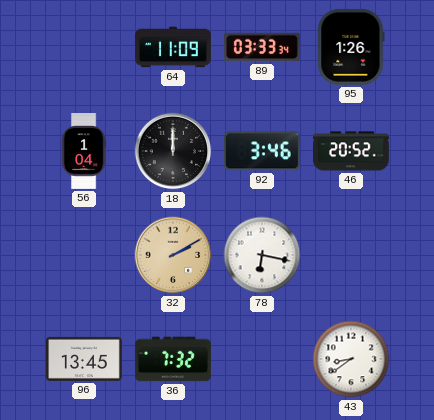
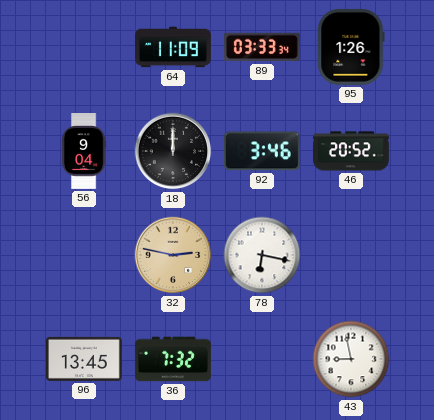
56: 1:04 -> 9:04 (84, 152)
32: 2:10 -> 2:47 (173, 255)
43: 8:39 -> 8:58 (351, 359)
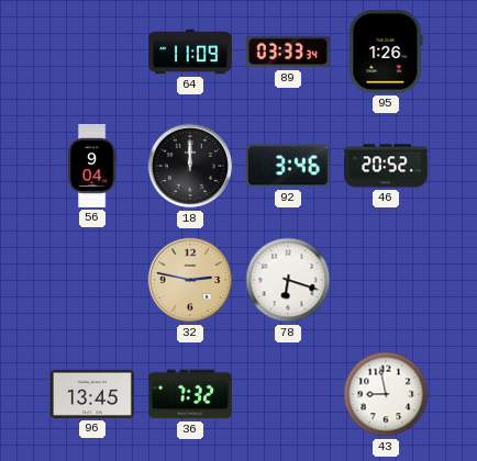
78: 6:17 -> 6:18 (288, 280)
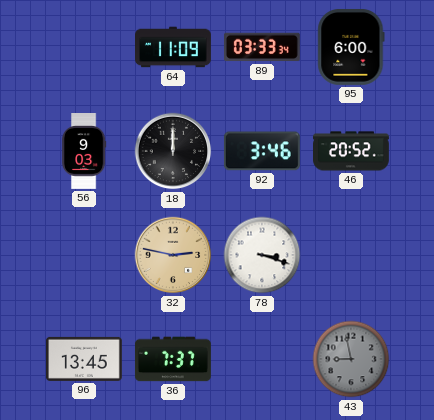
95: 1:26 -> 6:00 (351, 47)
56: 9:04 -> 9:03 (84, 152)
78: 6:18 -> 3:18 (262, 255)
36: 7:32 -> 7:37 (173, 359)
43 dial: white -> grey (351, 359)
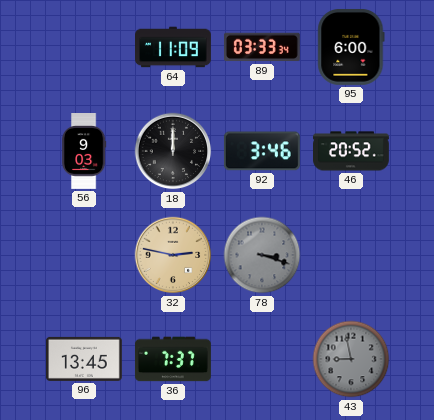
78 dial: white -> grey (262, 255)
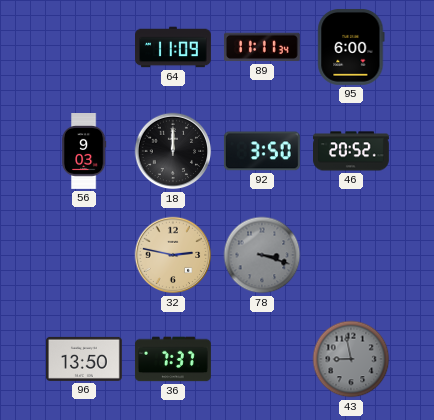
89: 03:33 -> 11:11 (262, 47)
92: 3:46 -> 3:50 (262, 151)
96: 13:45 -> 13:50 (84, 359)
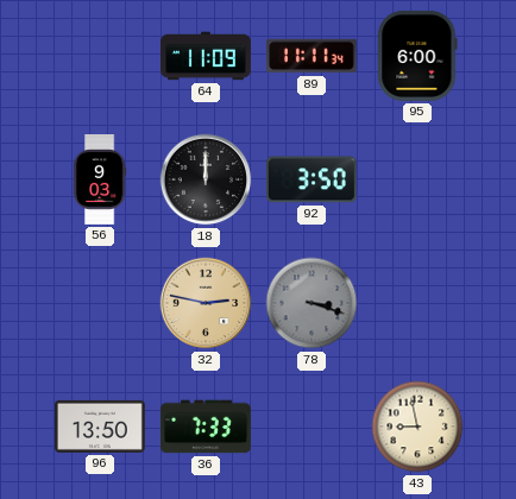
46: 20:52 -> none (352, 151)
36: 7:37 -> 7:33 (206, 427)
43 dial: grey -> cream (417, 427)
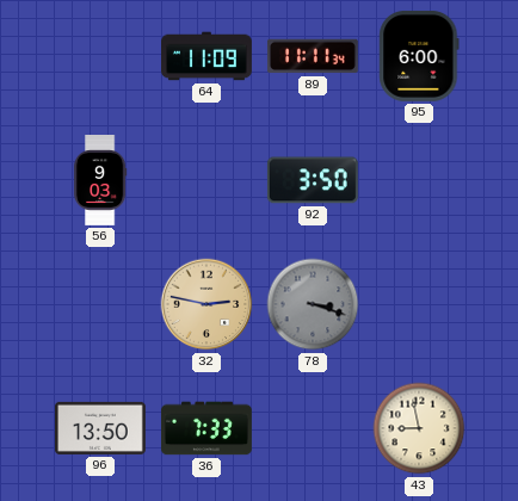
18: 12:00 -> none (206, 179)
